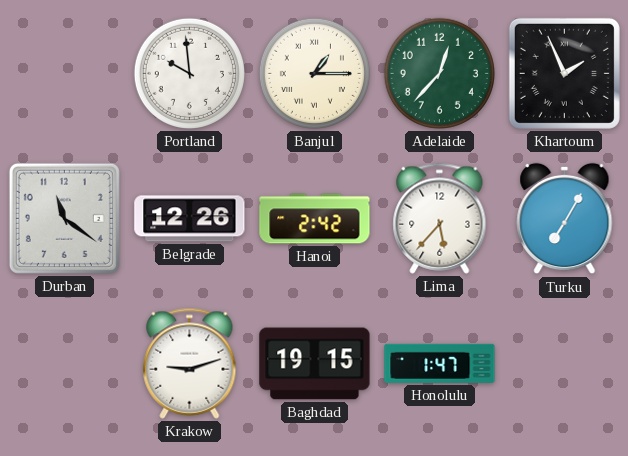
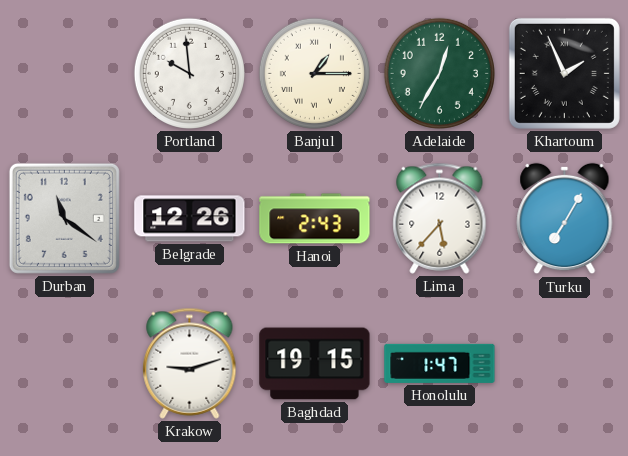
Adelaide: 12:37 -> 12:35 (439, 73)
Hanoi: 2:42 -> 2:43 (315, 219)
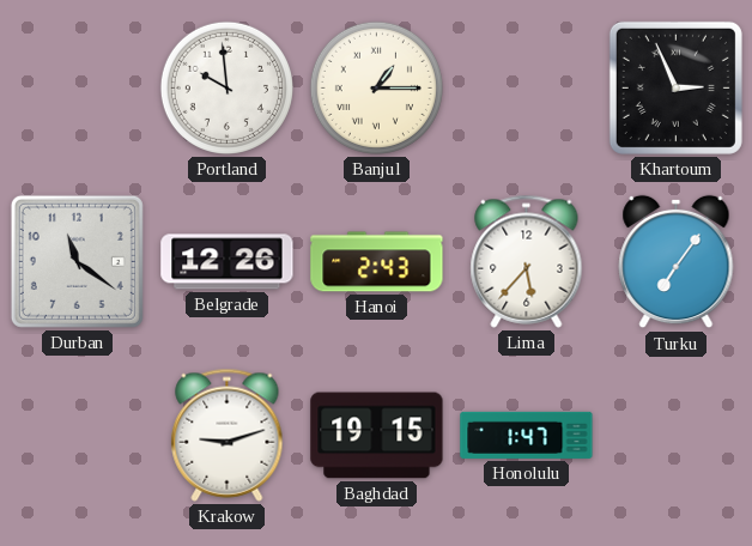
Adelaide: 12:35 -> none (439, 73)
Khartoum: 1:56 -> 2:56 (675, 87)
Turku: 7:05 -> 7:06 (677, 262)
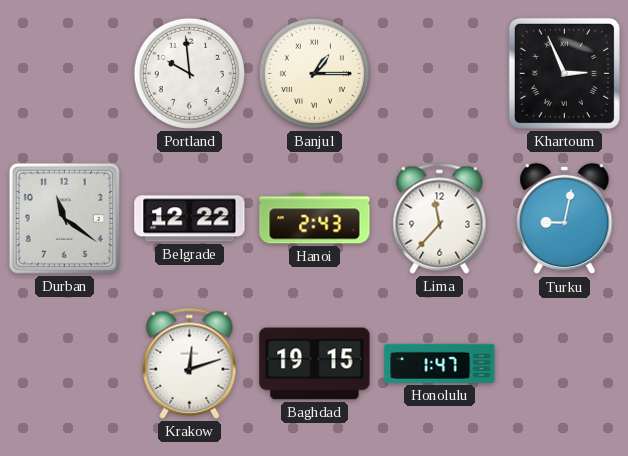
Belgrade: 12:26 -> 12:22 (190, 219)
Lima: 5:37 -> 11:37 (440, 218)
Turku: 7:06 -> 9:02 (565, 219)
Krakow: 9:12 -> 12:12 (190, 363)
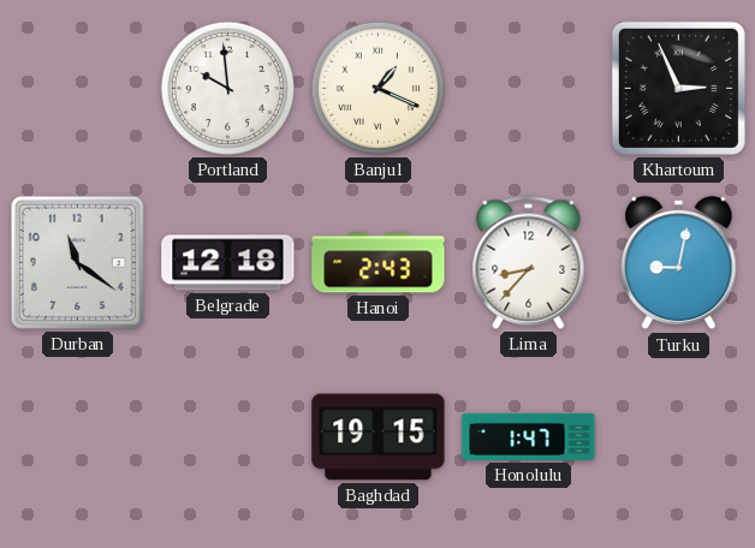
Banjul: 1:15 -> 1:19 (377, 88)
Belgrade: 12:22 -> 12:18 (228, 263)
Lima: 11:37 -> 8:37 (529, 262)
Krakow: 12:12 -> none (190, 363)
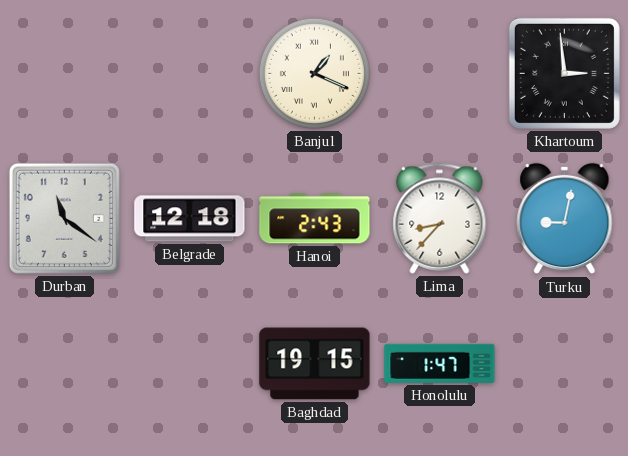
Portland: 9:59 -> none (227, 88)
Khartoum: 2:56 -> 2:59 (564, 73)
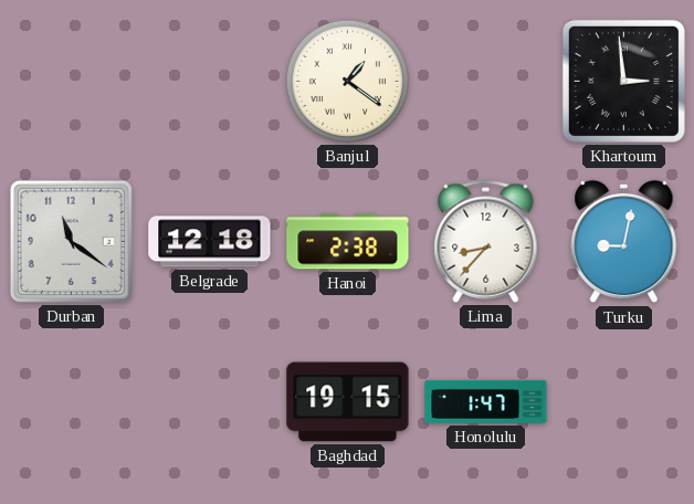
Banjul: 1:19 -> 1:21 (347, 81)
Hanoi: 2:43 -> 2:38 (348, 242)
